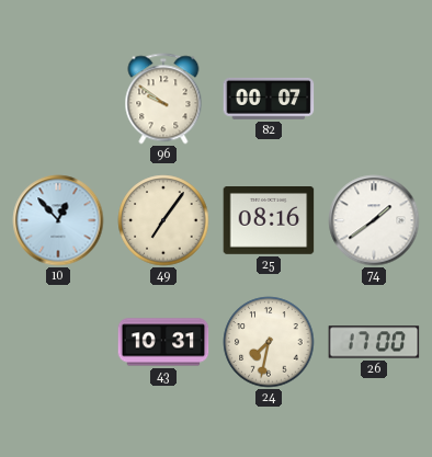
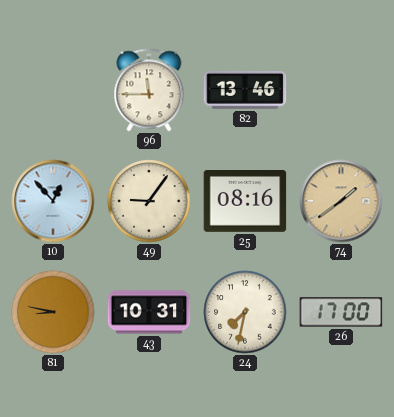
96: 9:51 -> 11:45 (149, 90)
82: 00:07 -> 13:46 (245, 90)
49: 7:06 -> 9:06 (149, 201)
74 dial: white -> champagne (341, 201)
81: none -> 8:47 (53, 312)
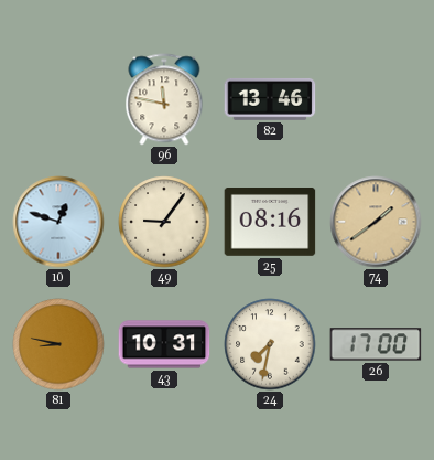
96: 11:45 -> 11:47 (164, 99)
10: 12:53 -> 12:48 (58, 222)
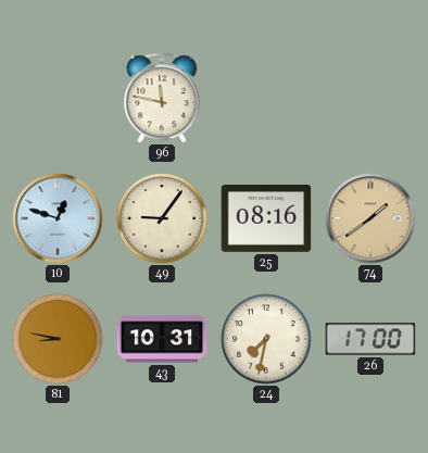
82: 13:46 -> none (270, 99)
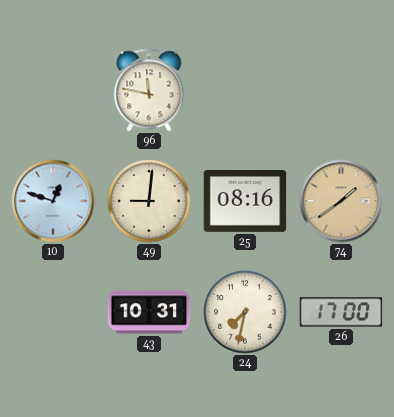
49: 9:06 -> 9:01 (149, 201)
81: 8:47 -> none (58, 339)
